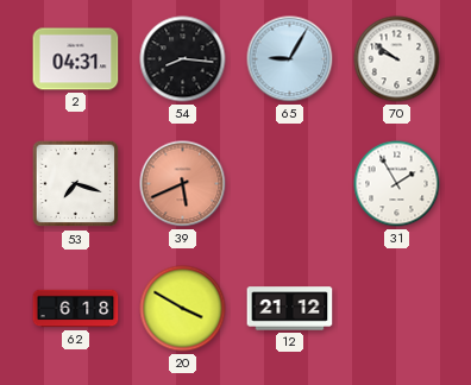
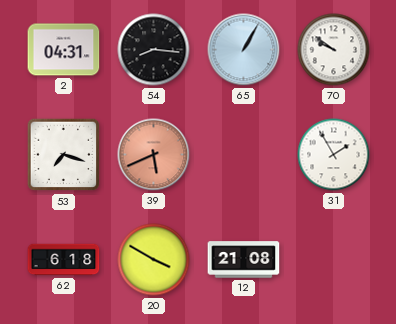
65: 9:05 -> 1:05 (244, 50)
12: 21:12 -> 21:08 (244, 260)
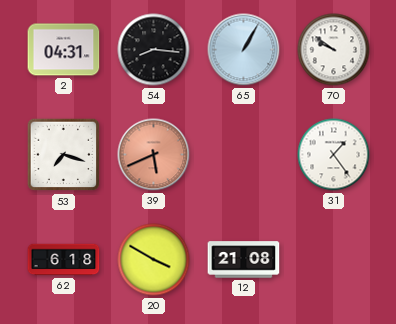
31: 1:55 -> 1:24 (334, 155)
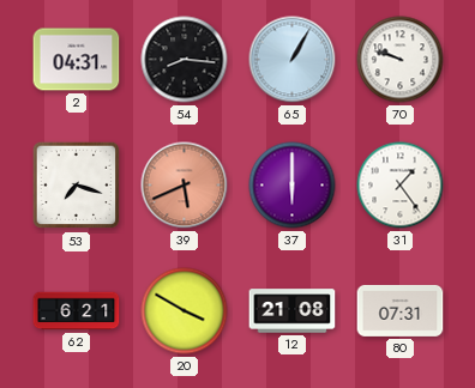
70: 9:51 -> 9:48 (401, 60)
37: none -> 6:00 (293, 186)
62: 6:18 -> 6:21 (77, 311)
80: none -> 07:31 (401, 310)
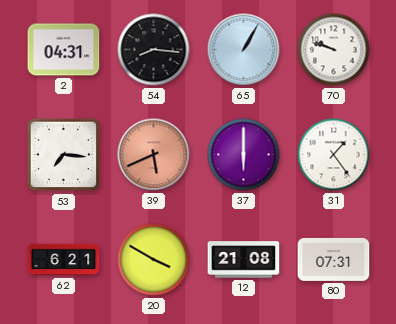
53: 7:18 -> 7:16 (64, 155)
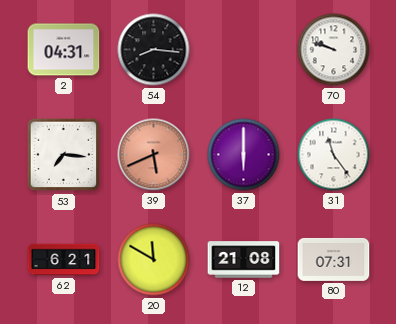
65: 1:05 -> none (244, 50)
31: 1:24 -> 11:24 (334, 155)
20: 3:50 -> 11:50 (154, 260)
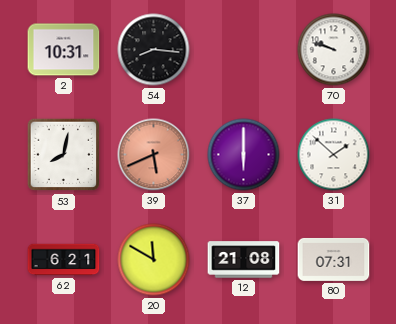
2: 04:31 -> 10:31 (64, 50)
53: 7:16 -> 8:02 (64, 155)
31: 11:24 -> 1:52 (334, 155)
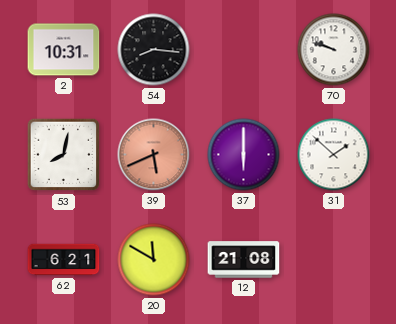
80: 07:31 -> none (334, 259)
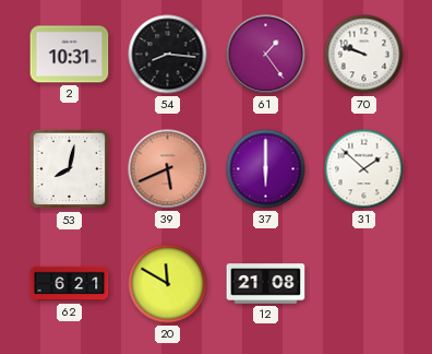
61: none -> 1:24 (266, 55)
